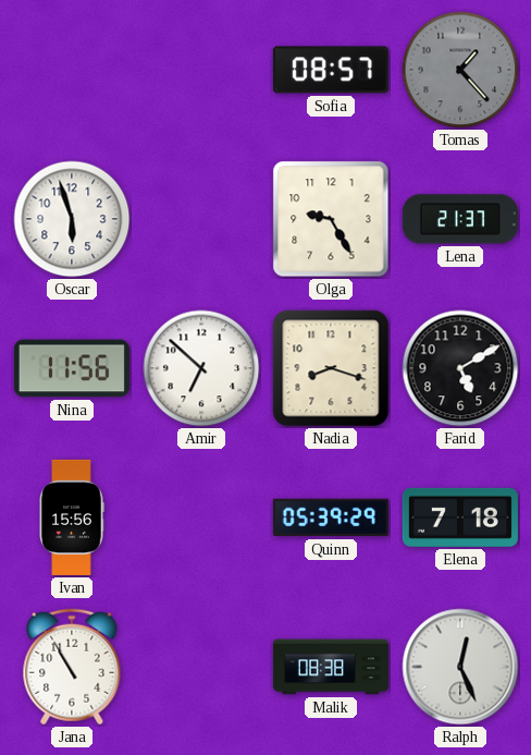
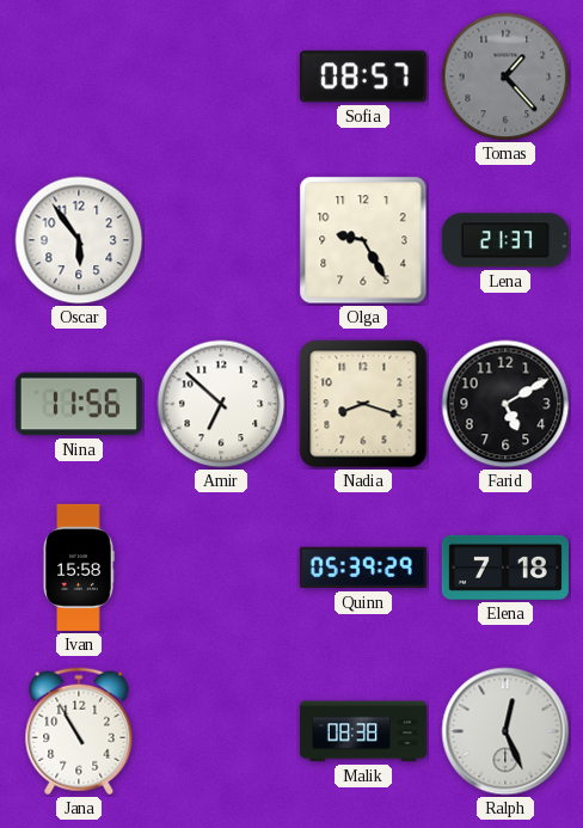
Oscar: 5:57 -> 5:54 (79, 240)
Ivan: 15:56 -> 15:58 (79, 568)
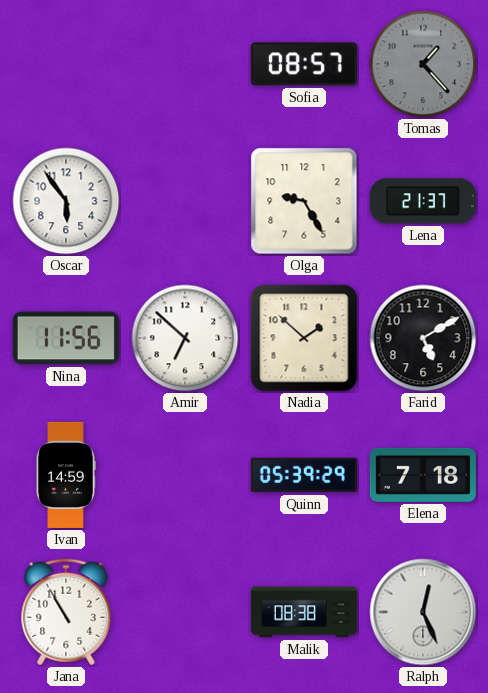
Nadia: 8:18 -> 1:52 (304, 338)
Ivan: 15:58 -> 14:59 (66, 475)
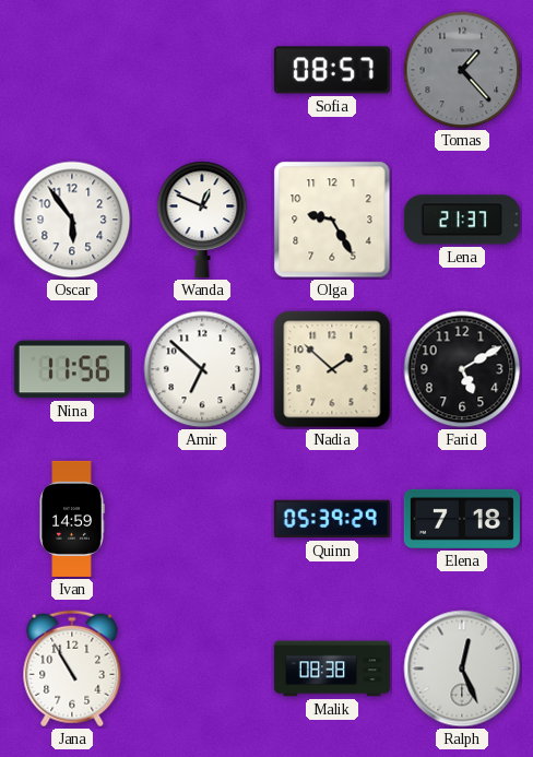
Wanda: none -> 12:49 (202, 220)
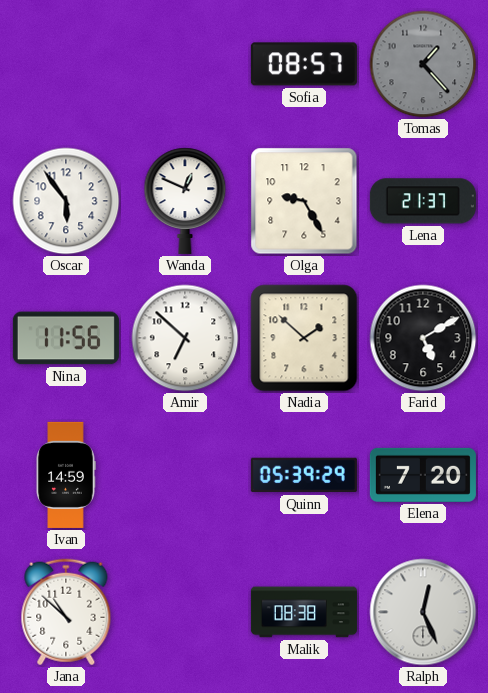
Elena: 7:18 -> 7:20 (423, 475)
Jana: 10:55 -> 10:52 (66, 612)
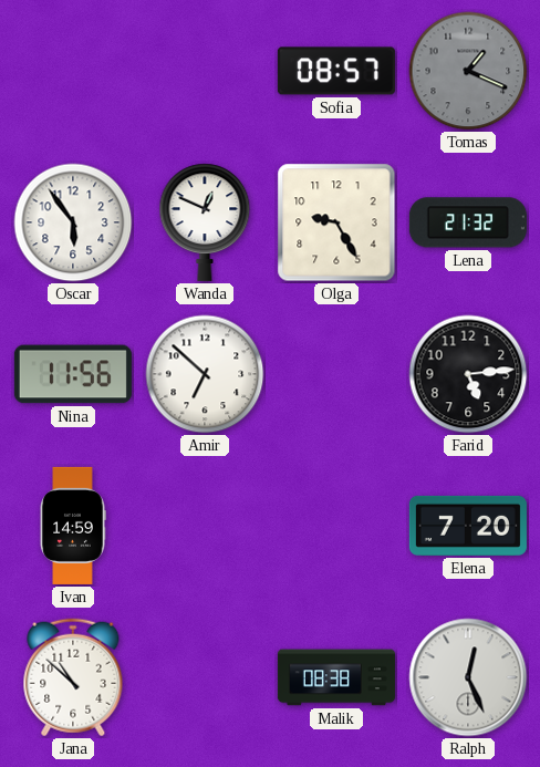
Tomas: 1:23 -> 1:19 (468, 71)
Lena: 21:37 -> 21:32 (468, 222)
Nadia: 1:52 -> none (304, 338)
Farid: 5:10 -> 5:14 (468, 374)
Quinn: 05:39 -> none (304, 475)
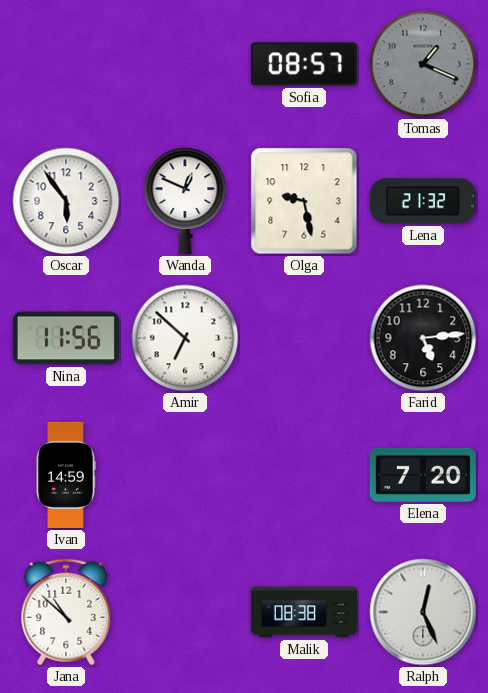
Olga: 9:25 -> 9:28 (304, 201)
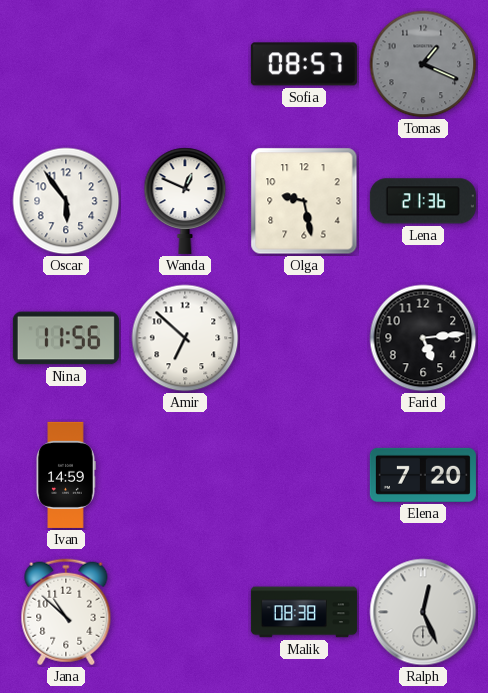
Lena: 21:32 -> 21:36 (423, 201)
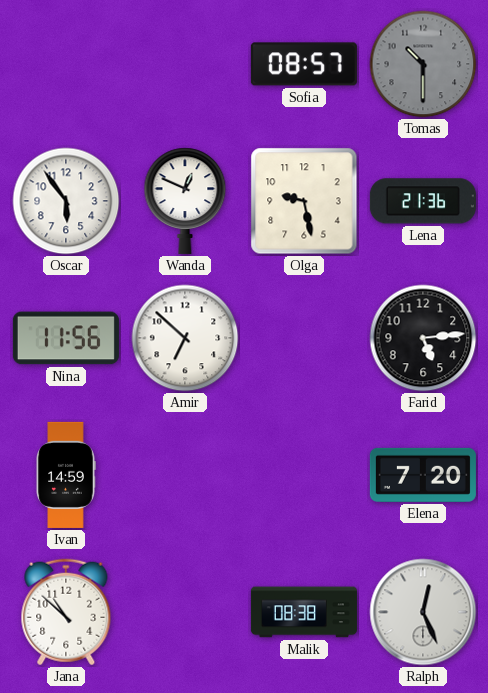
Tomas: 1:19 -> 10:30 (423, 64)
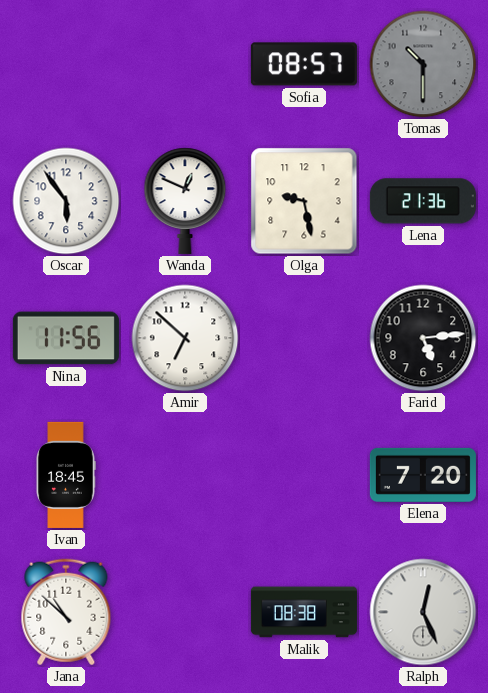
Ivan: 14:59 -> 18:45 (66, 475)
